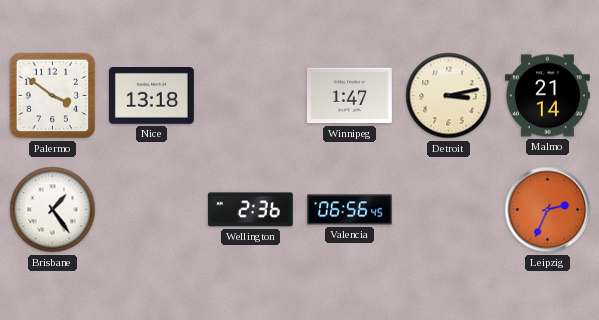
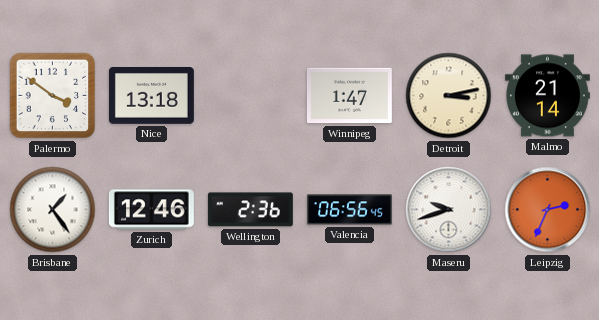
Zurich: none -> 12:46 (151, 210)
Maseru: none -> 9:42 (449, 210)
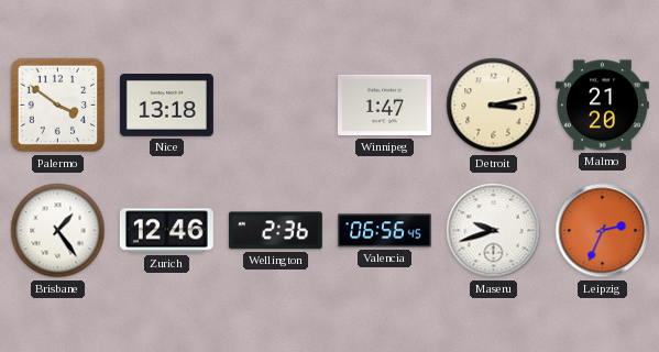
Malmo: 21:14 -> 21:20 (602, 106)
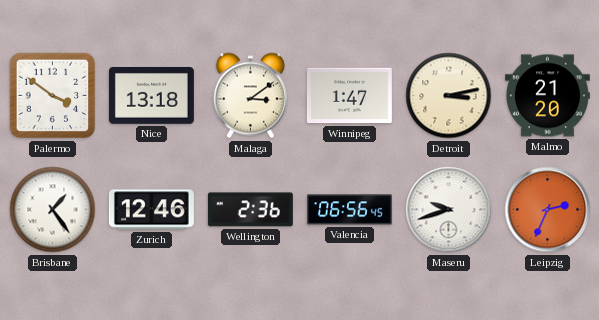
Malaga: none -> 3:09 (250, 96)
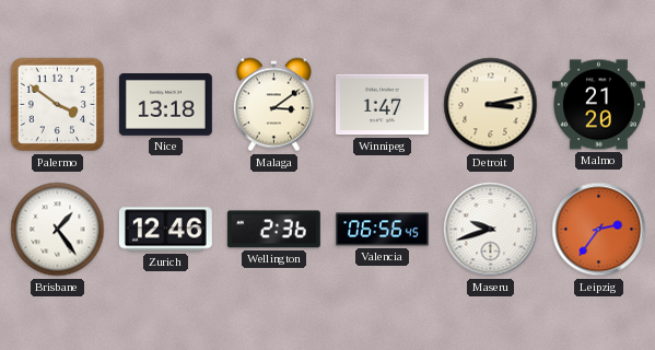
Leipzig: 2:34 -> 2:36 (599, 230)
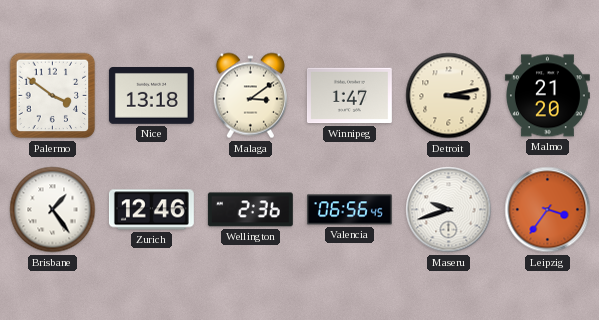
Leipzig: 2:36 -> 3:36 (548, 210)
